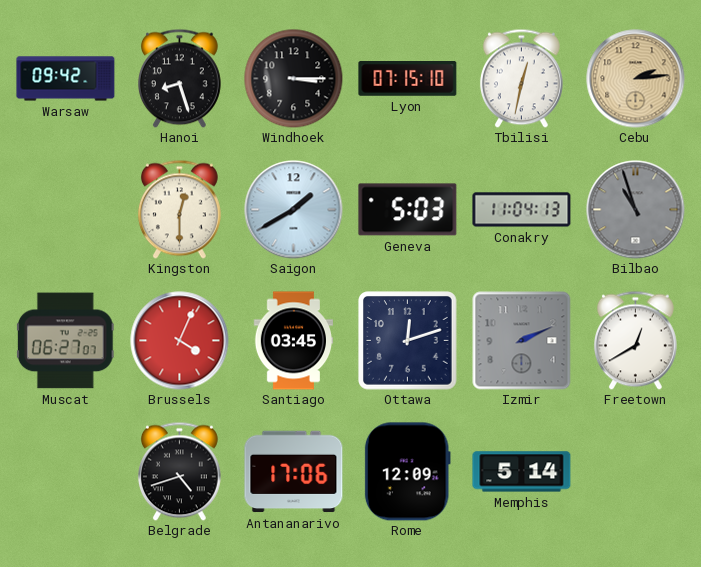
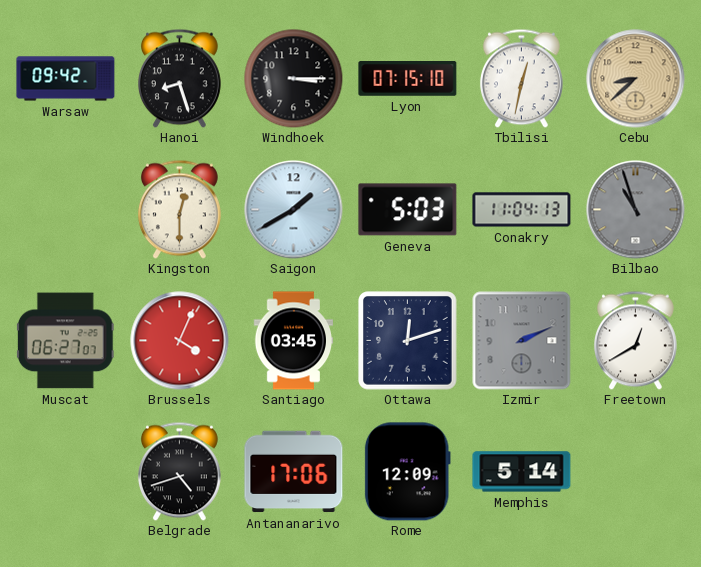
Cebu: 2:14 -> 8:38 (636, 79)
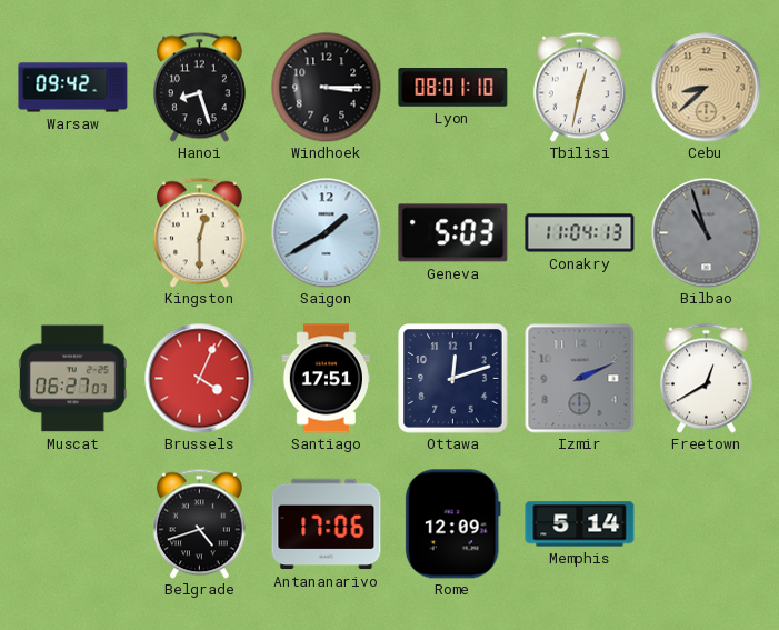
Lyon: 07:15 -> 08:01 (453, 88)
Santiago: 03:45 -> 17:51 (326, 379)
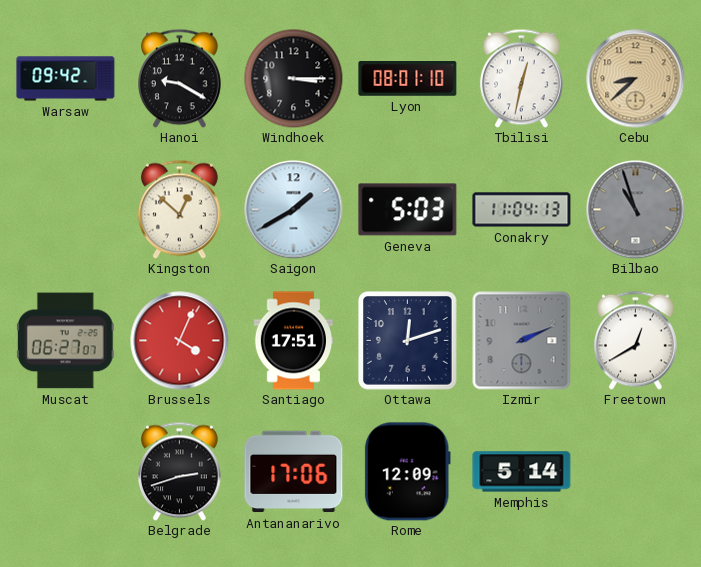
Hanoi: 8:27 -> 9:20 (179, 78)
Kingston: 12:30 -> 12:52 (179, 209)
Belgrade: 4:42 -> 2:42 (179, 471)
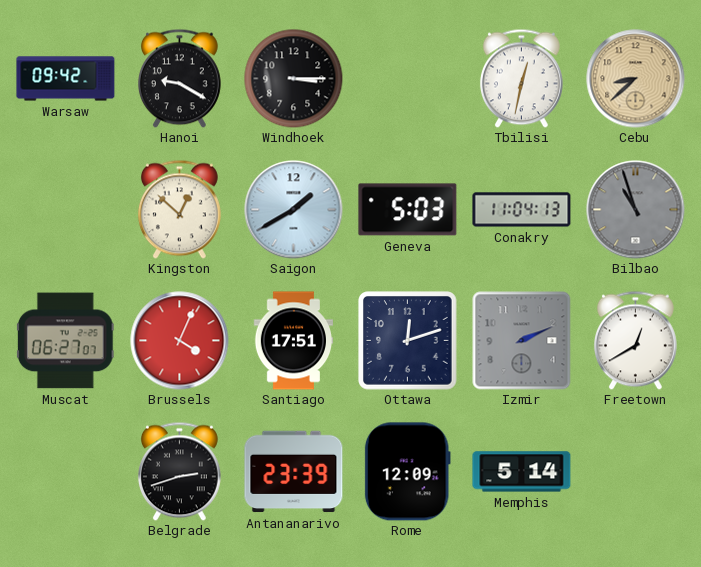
Lyon: 08:01 -> none (408, 79)
Antananarivo: 17:06 -> 23:39 (294, 472)
